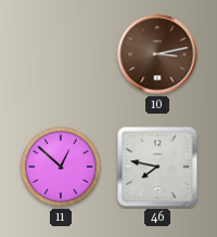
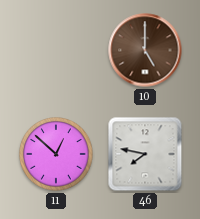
10: 3:13 -> 5:00 (145, 50)
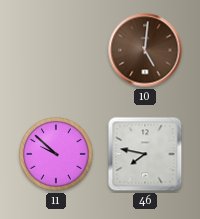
10: 5:00 -> 5:01 (145, 50)
11: 12:52 -> 9:52 (56, 154)
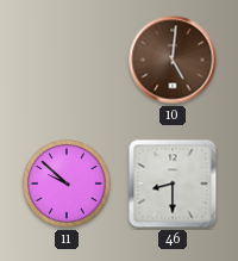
46: 7:47 -> 8:30 (173, 184)
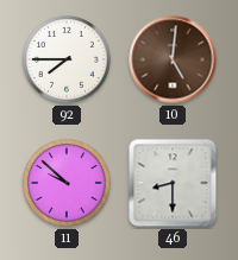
92: none -> 7:45 (67, 59)
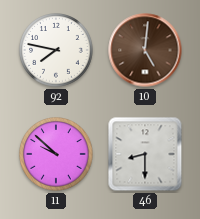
92: 7:45 -> 7:47 (56, 50)
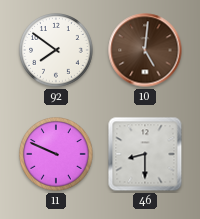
92: 7:47 -> 7:51 (56, 50)
11: 9:52 -> 9:49 (56, 154)
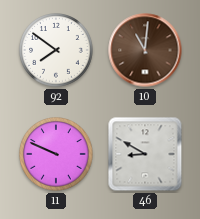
10: 5:01 -> 11:01 (145, 50)
46: 8:30 -> 8:50 (145, 154)
